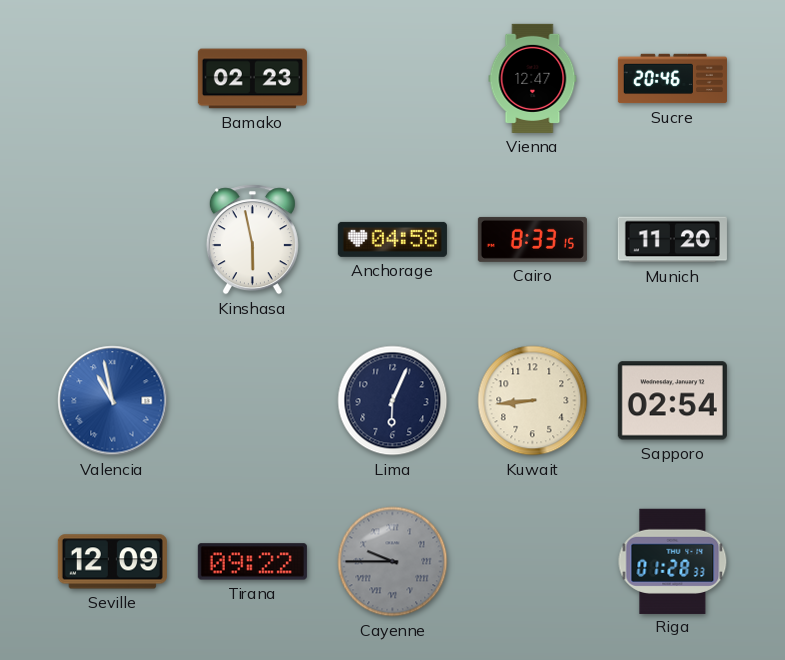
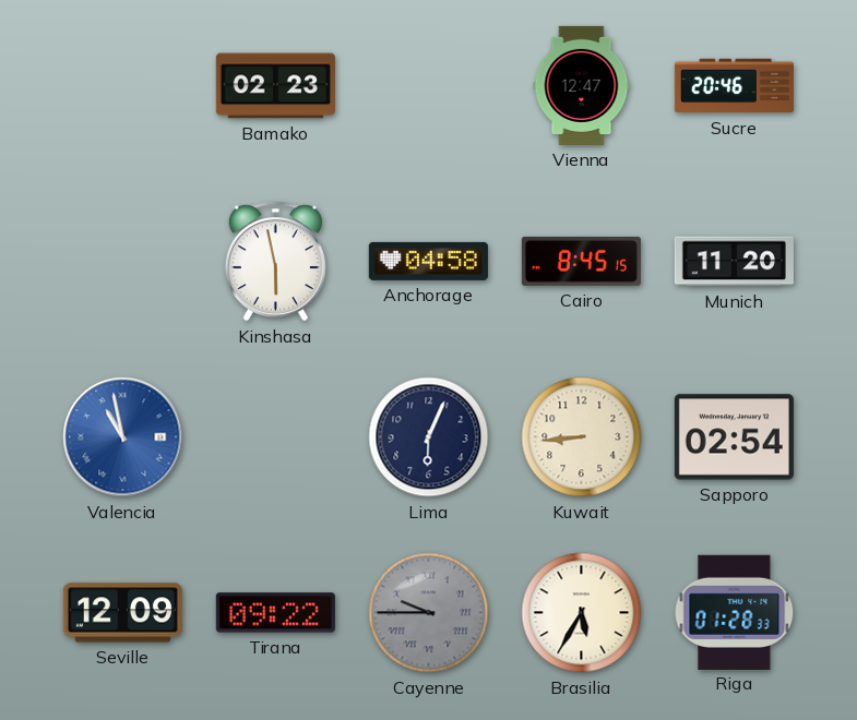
Cairo: 8:33 -> 8:45 (581, 261)
Brasilia: none -> 5:35 (582, 613)
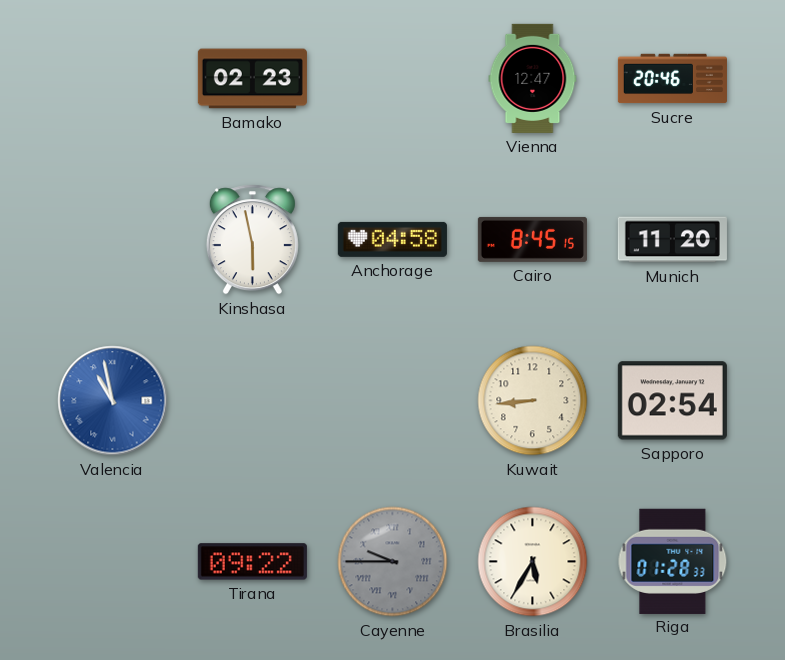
Lima: 6:04 -> none (429, 437)
Seville: 12:09 -> none (122, 613)
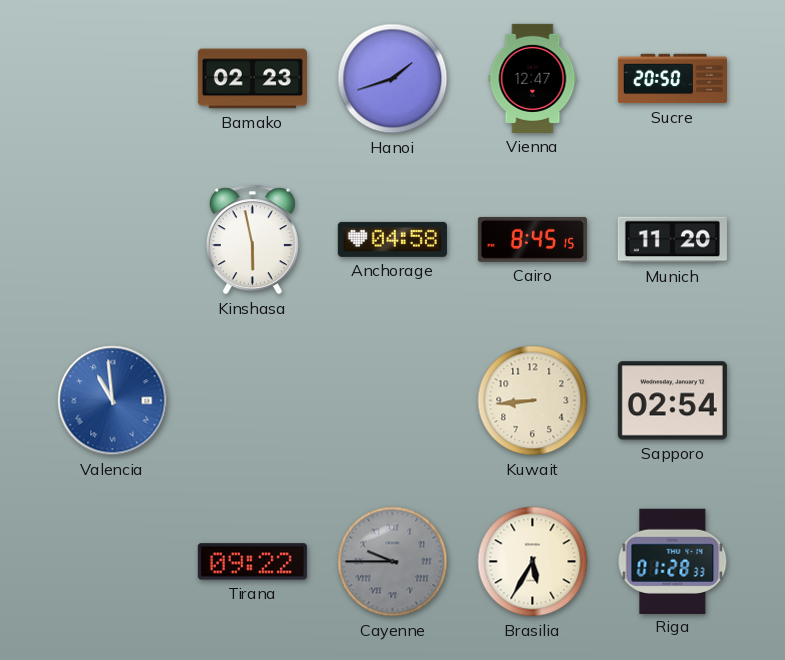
Hanoi: none -> 1:42 (393, 79)
Sucre: 20:46 -> 20:50 (672, 79)
Valencia: 10:58 -> 10:59 (113, 401)
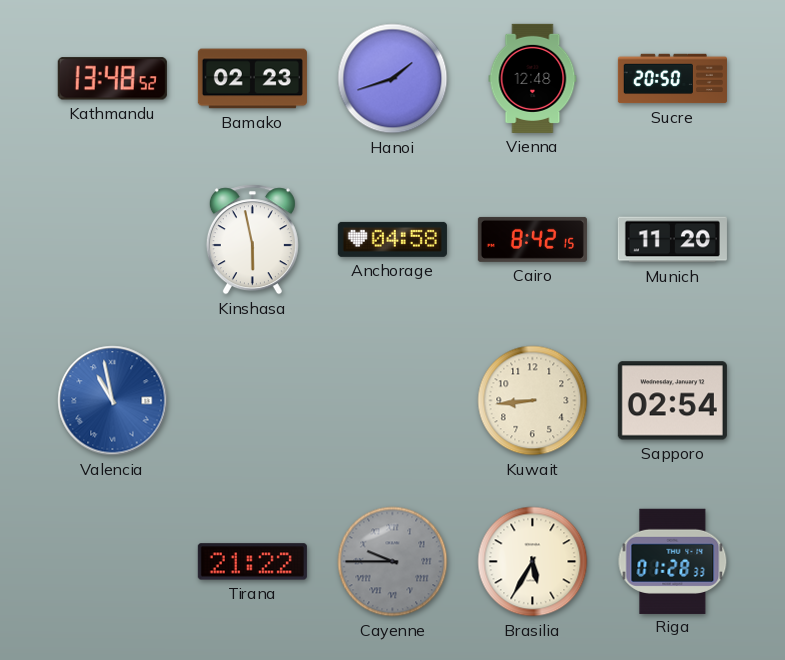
Kathmandu: none -> 13:48 (112, 79)
Vienna: 12:47 -> 12:48 (533, 78)
Cairo: 8:45 -> 8:42 (532, 239)
Valencia: 10:59 -> 10:58 (113, 401)
Tirana: 09:22 -> 21:22 (252, 562)
